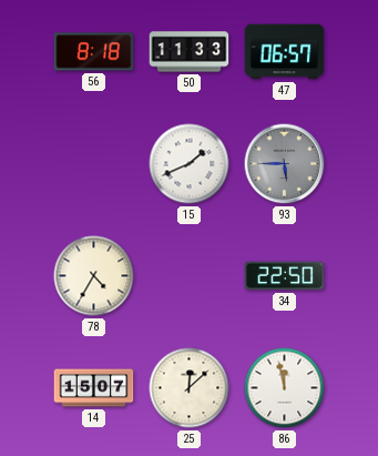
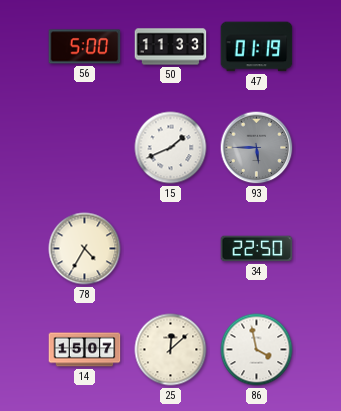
56: 8:18 -> 5:00 (85, 47)
47: 06:57 -> 01:19 (257, 47)
86: 11:58 -> 3:58 (257, 350)
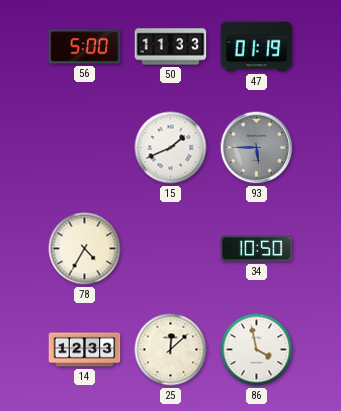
34: 22:50 -> 10:50 (257, 249)
14: 15:07 -> 12:33 (85, 350)
